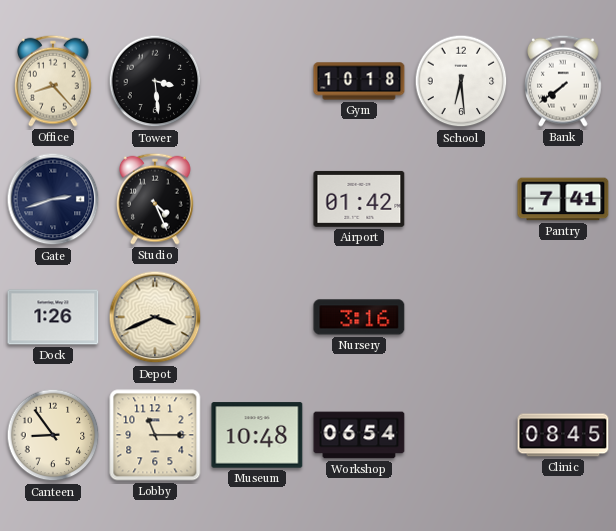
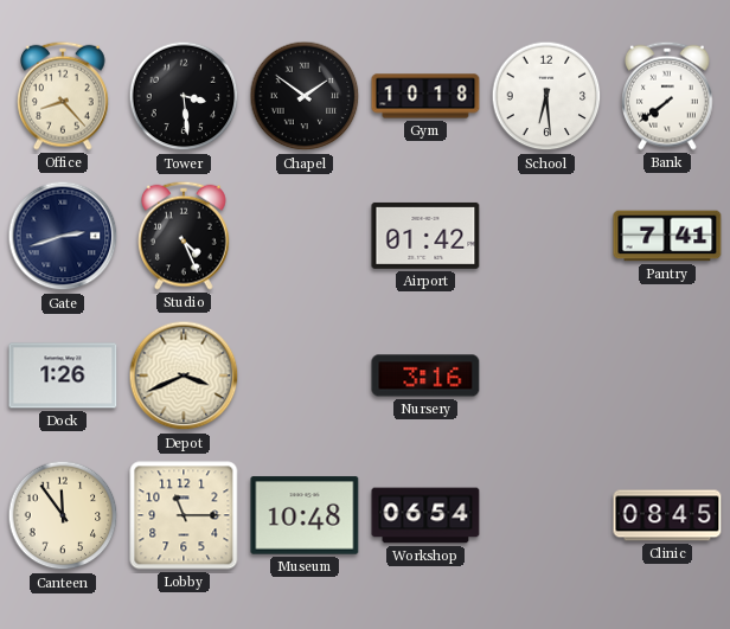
Chapel: none -> 1:51 (305, 96)
Canteen: 8:54 -> 11:54 (63, 515)
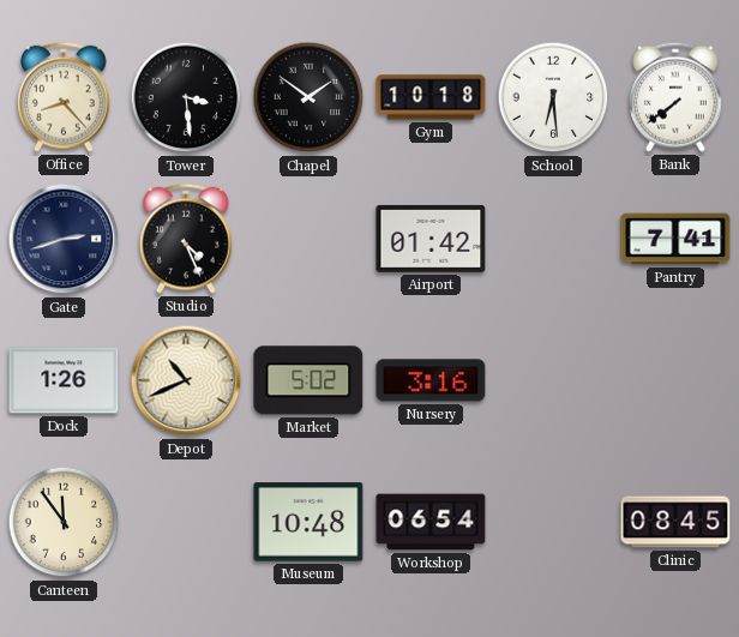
Depot: 3:41 -> 10:41 (186, 380)
Market: none -> 5:02 (308, 380)
Lobby: 11:15 -> none (184, 515)
